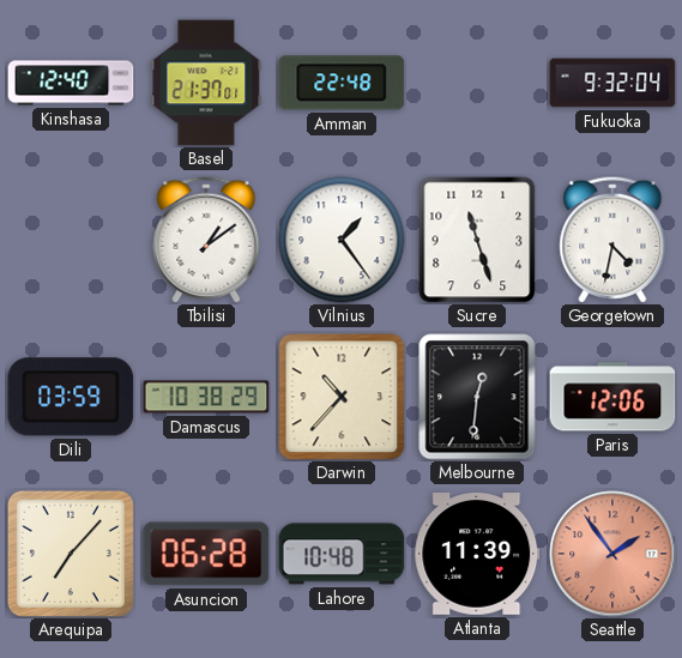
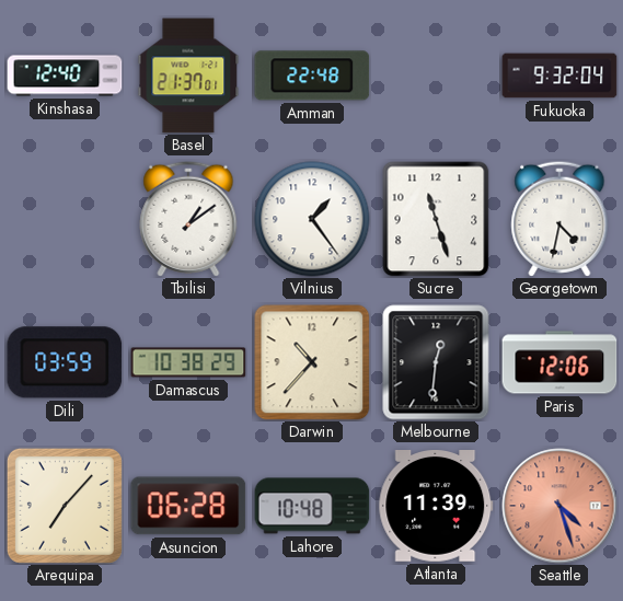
Seattle: 1:54 -> 4:27 (559, 506)
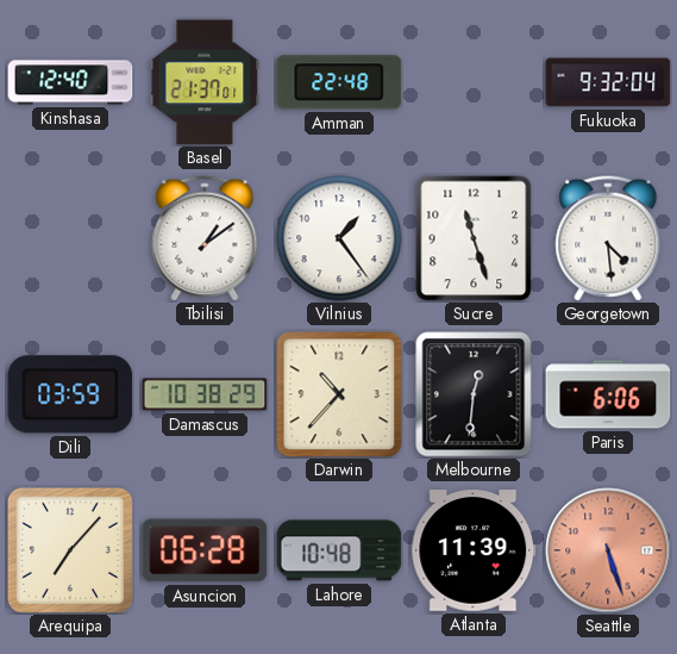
Georgetown: 4:32 -> 4:29 (608, 238)
Paris: 12:06 -> 6:06 (608, 394)
Seattle: 4:27 -> 5:27 (608, 550)
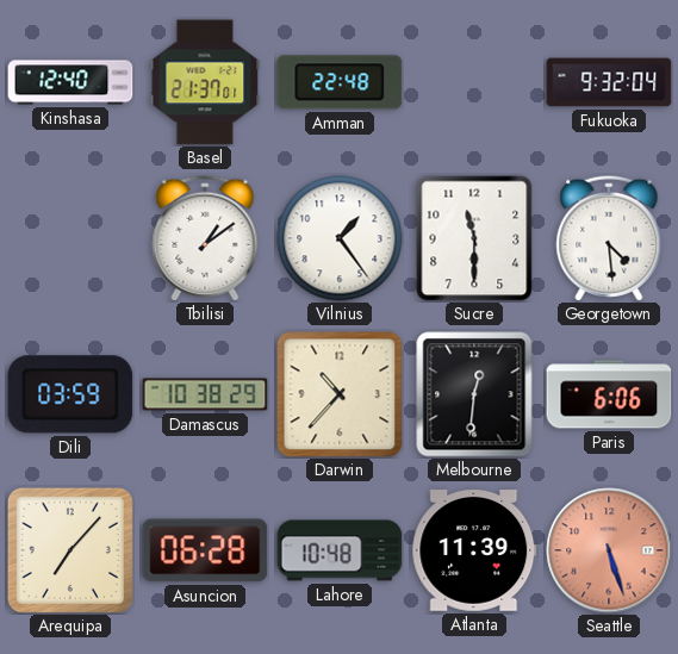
Sucre: 11:27 -> 11:30 (474, 238)
